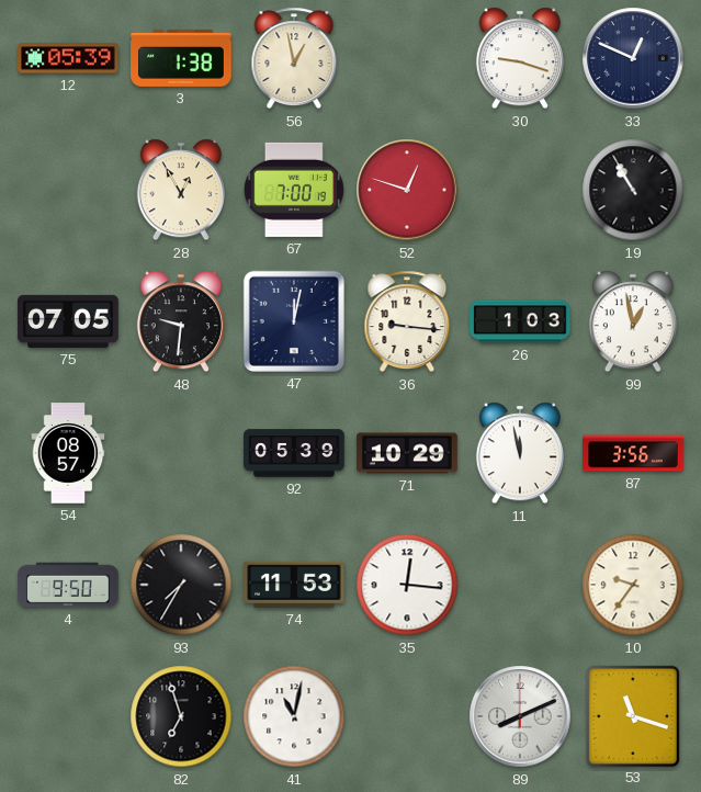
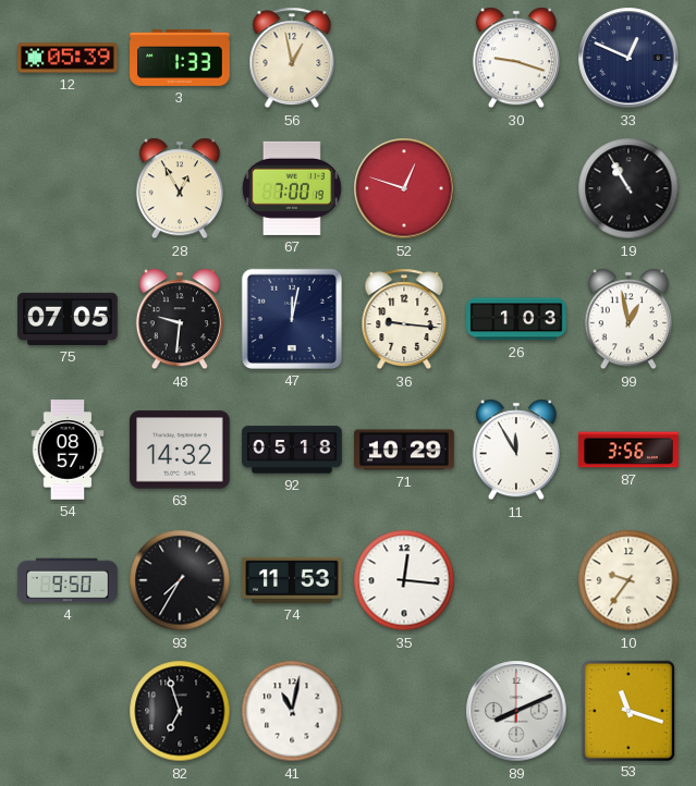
3: 1:38 -> 1:33 (180, 58)
63: none -> 14:32 (180, 450)
92: 05:39 -> 05:18 (292, 450)
11: 11:58 -> 11:55 (516, 450)
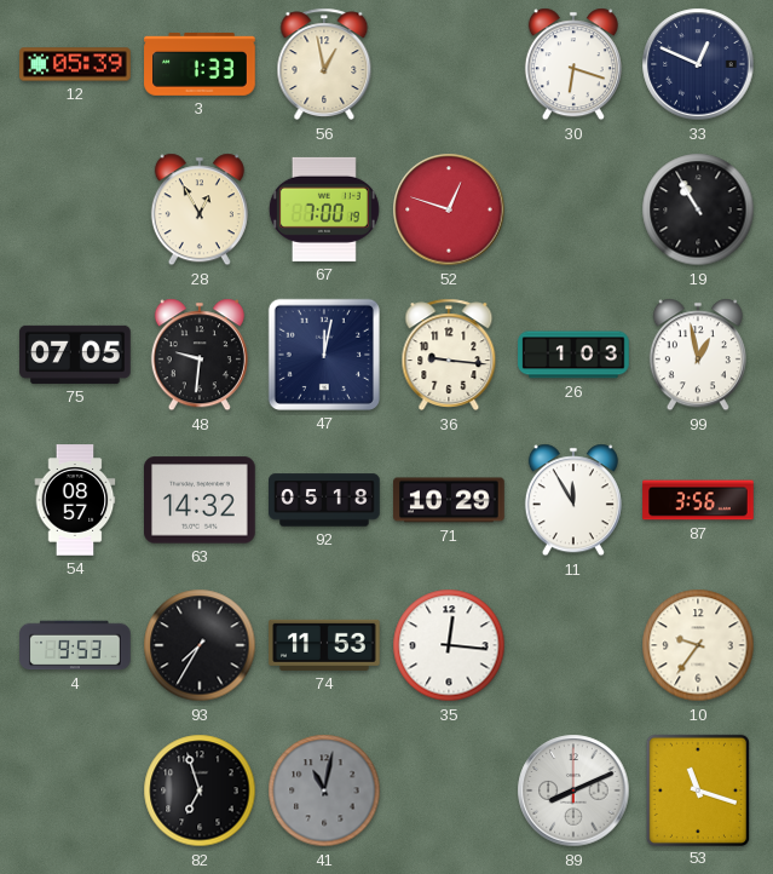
30: 9:18 -> 6:18 (573, 64)
4: 9:50 -> 9:53 (75, 645)
41 dial: white -> grey (324, 790)
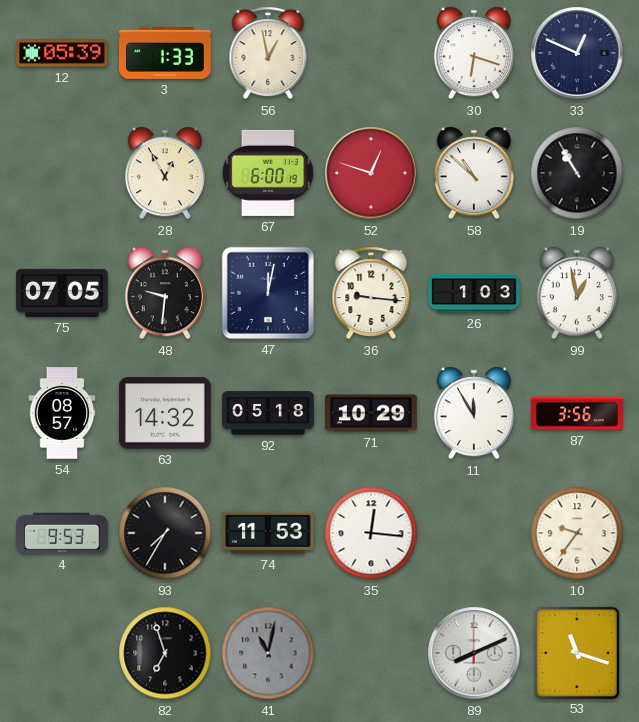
67: 7:00 -> 6:00 (268, 173)
58: none -> 10:52 (474, 173)
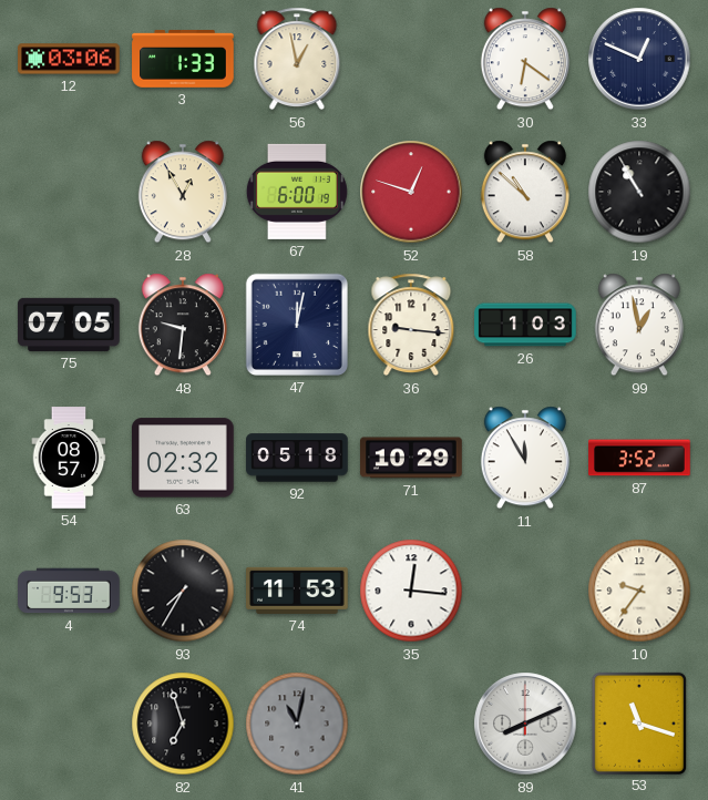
12: 05:39 -> 03:06 (69, 59)
30: 6:18 -> 6:21 (525, 59)
63: 14:32 -> 02:32 (183, 458)
87: 3:56 -> 3:52 (639, 458)
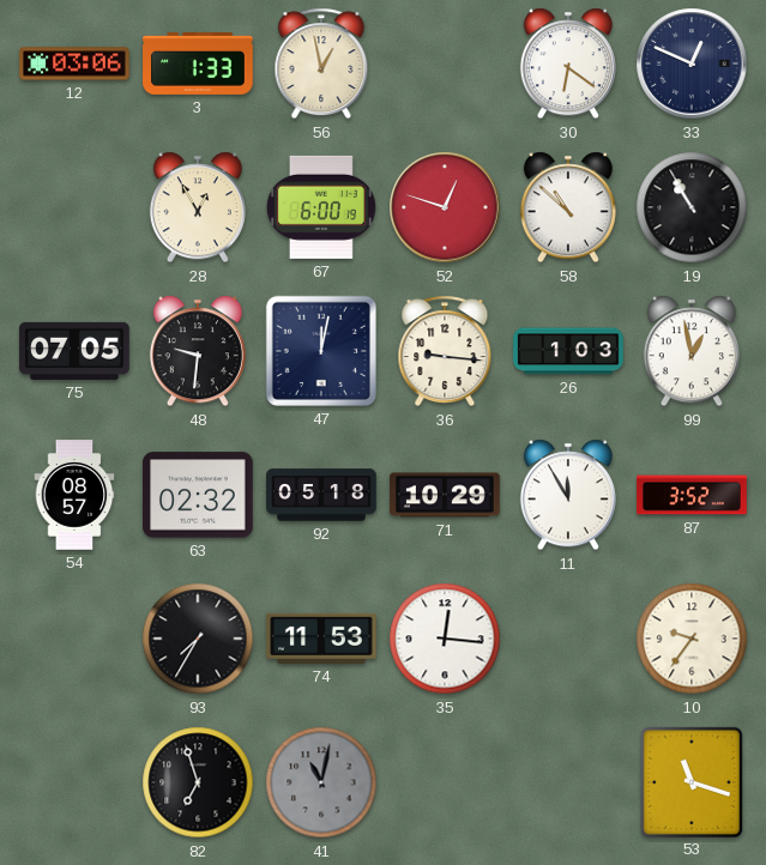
4: 9:53 -> none (69, 591)
89: 8:11 -> none (525, 724)
